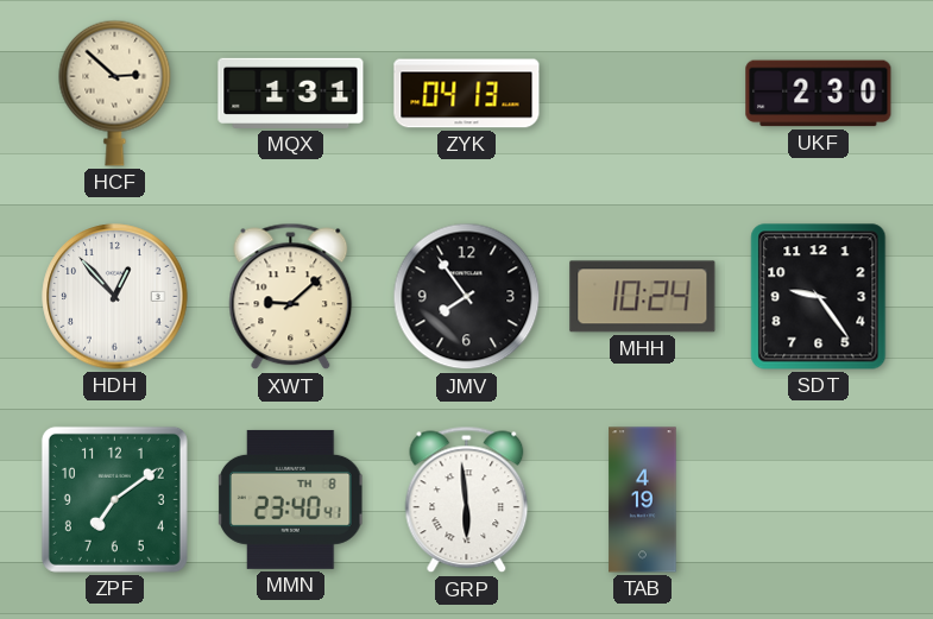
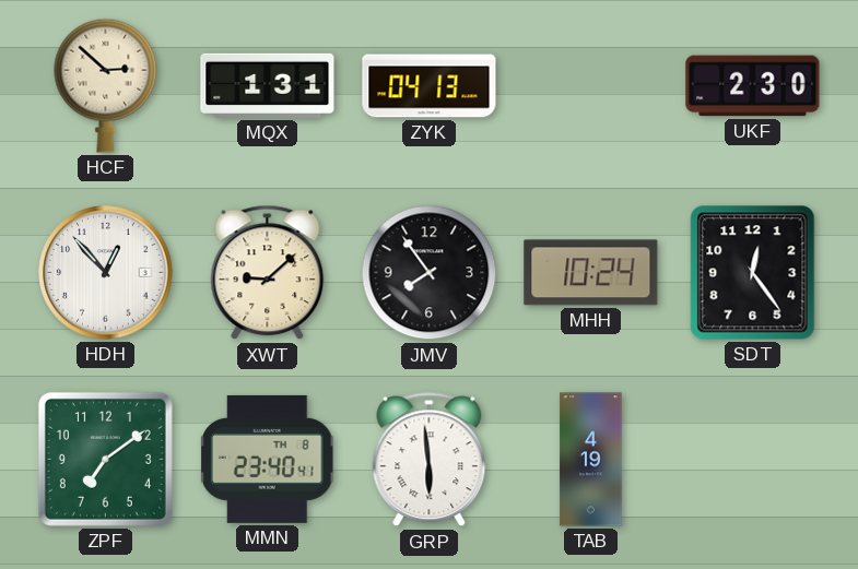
SDT: 9:24 -> 12:24 (753, 273)
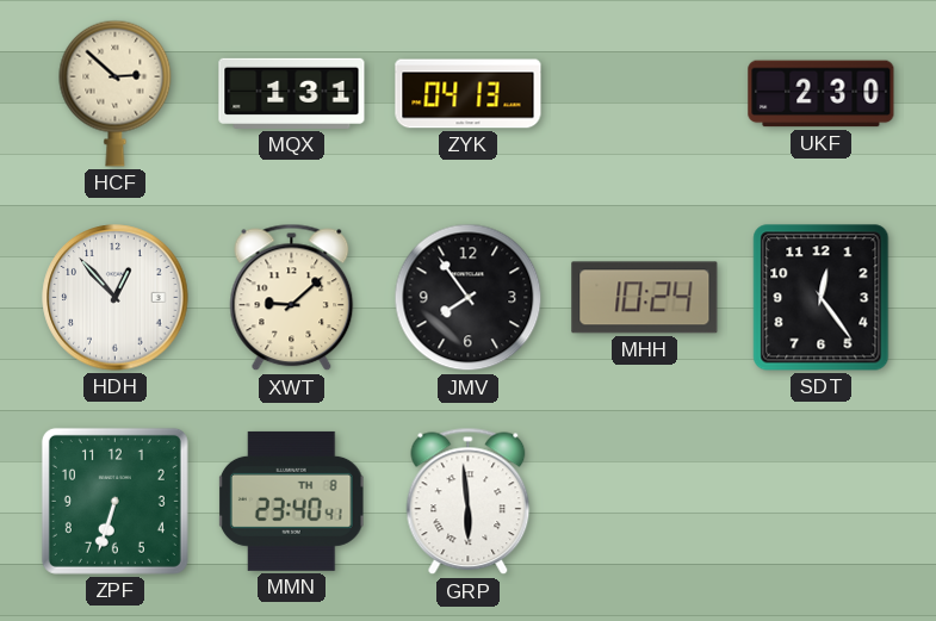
ZPF: 7:09 -> 6:33 (114, 501)
TAB: 4:19 -> none (591, 460)
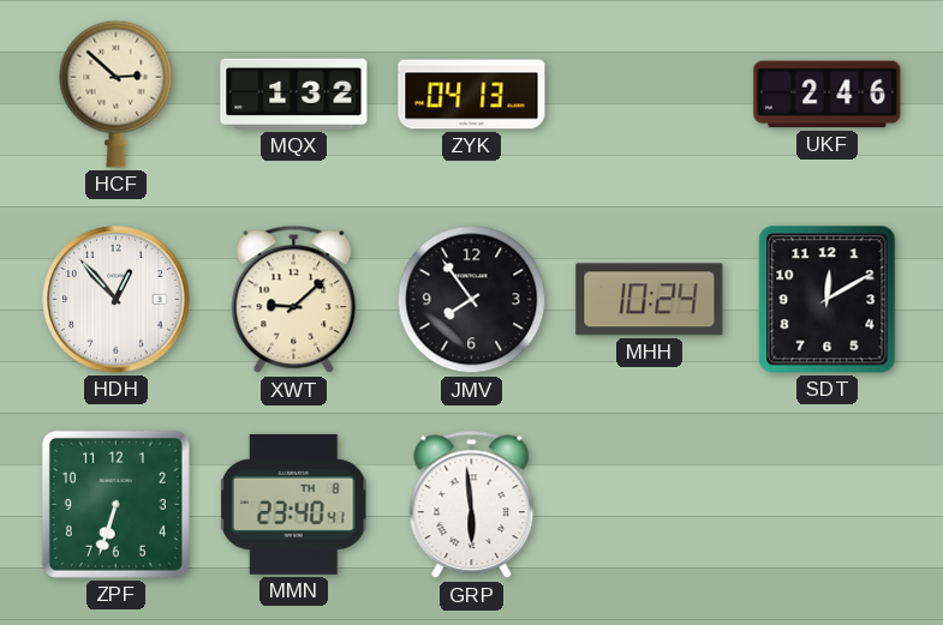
MQX: 1:31 -> 1:32 (294, 94)
UKF: 2:30 -> 2:46 (828, 95)
SDT: 12:24 -> 12:10 (828, 300)
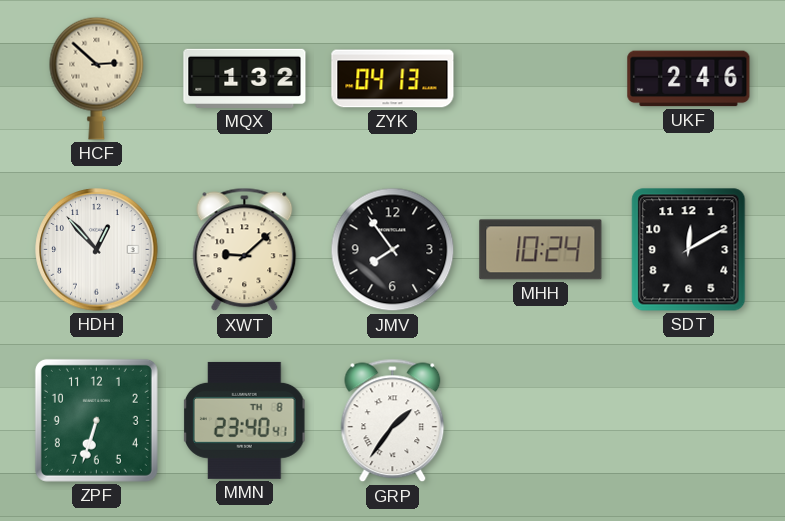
GRP: 5:59 -> 1:36 (393, 421)
